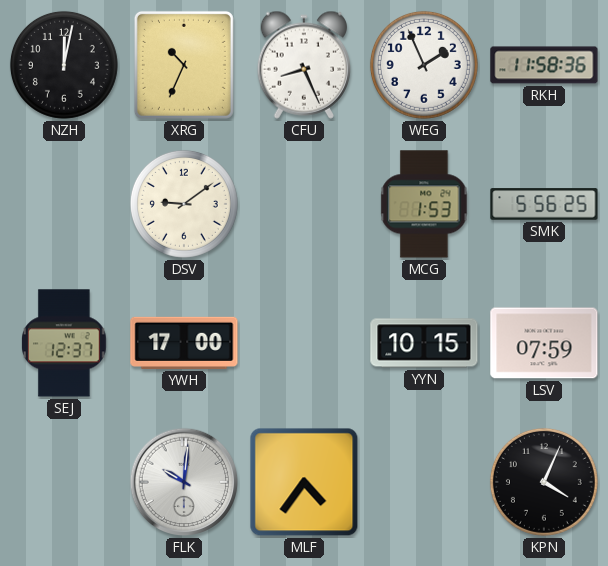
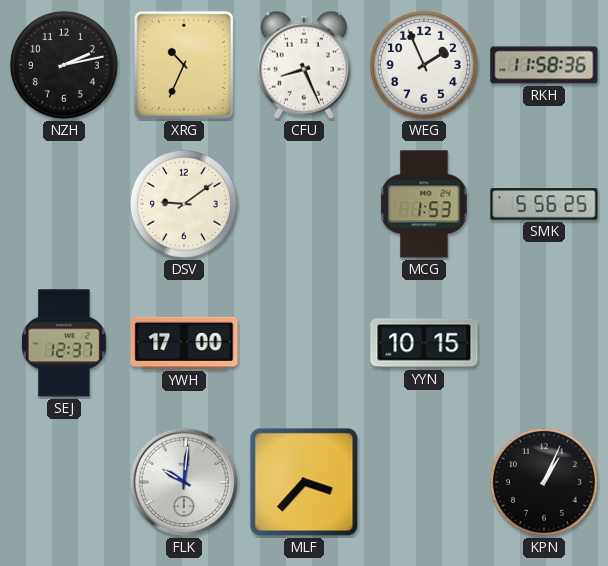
NZH: 12:02 -> 2:13 (64, 65)
LSV: 07:59 -> none (544, 343)
MLF: 4:36 -> 3:37 (304, 482)
KPN: 4:04 -> 1:04 (544, 482)
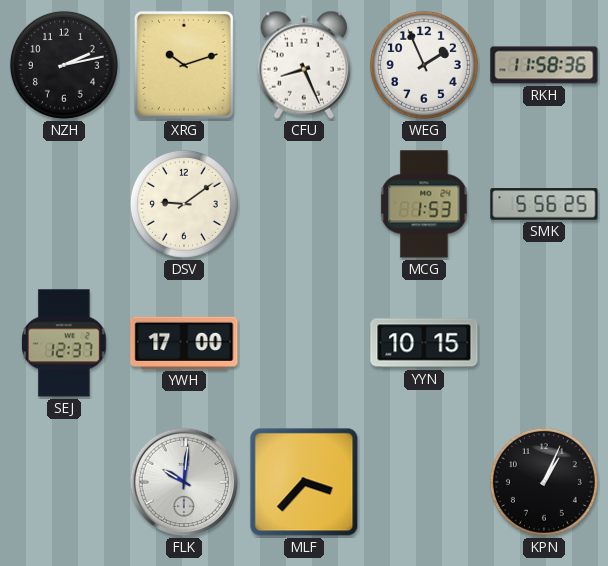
XRG: 10:34 -> 10:12 (184, 65)
